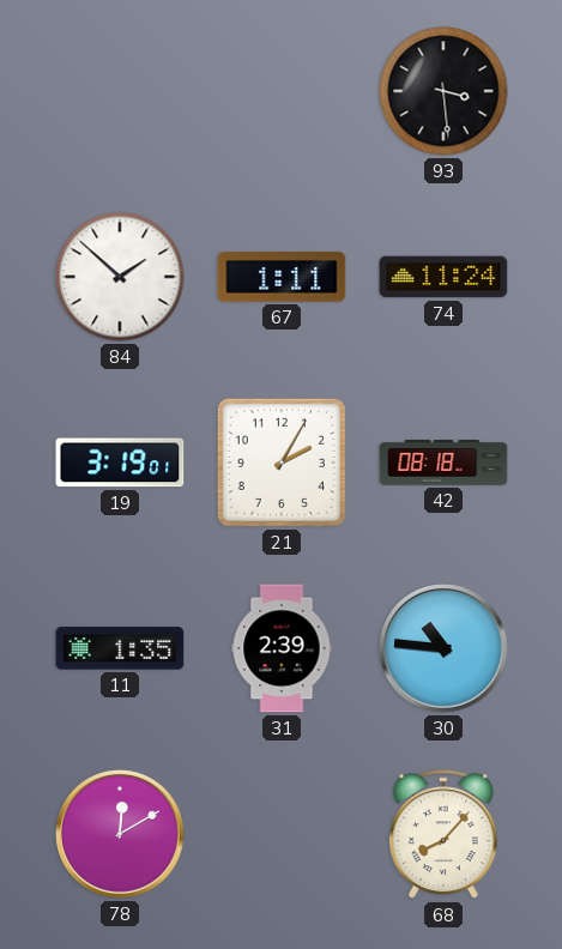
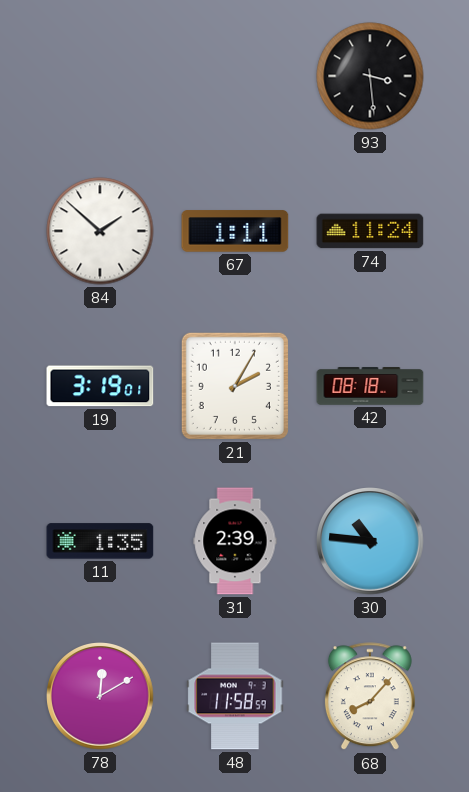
48: none -> 11:58 (235, 696)
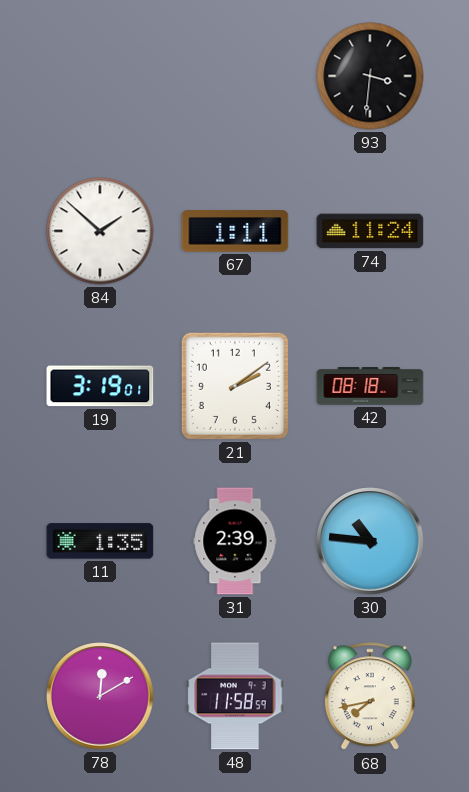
93: 3:29 -> 3:31 (370, 76)
21: 2:05 -> 2:09 (235, 386)
68: 8:07 -> 7:43 (370, 697)
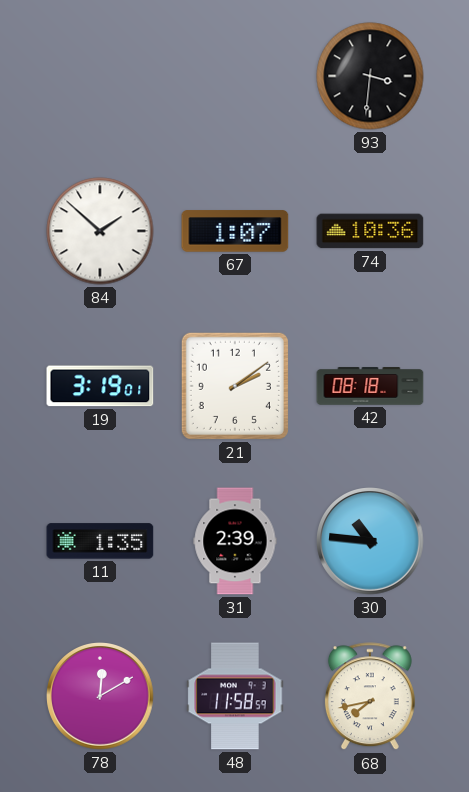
67: 1:11 -> 1:07 (235, 231)
74: 11:24 -> 10:36 (370, 231)
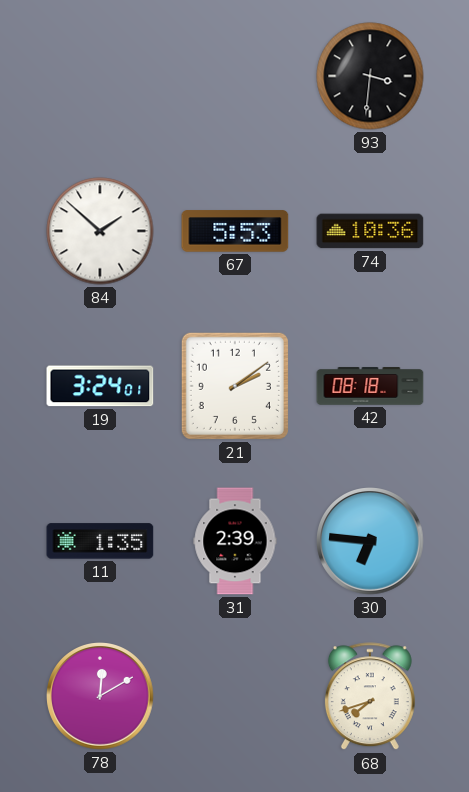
67: 1:07 -> 5:53 (235, 231)
19: 3:19 -> 3:24 (100, 386)
30: 10:46 -> 6:46 (370, 541)
48: 11:58 -> none (235, 696)
68: 7:43 -> 7:42 (370, 697)
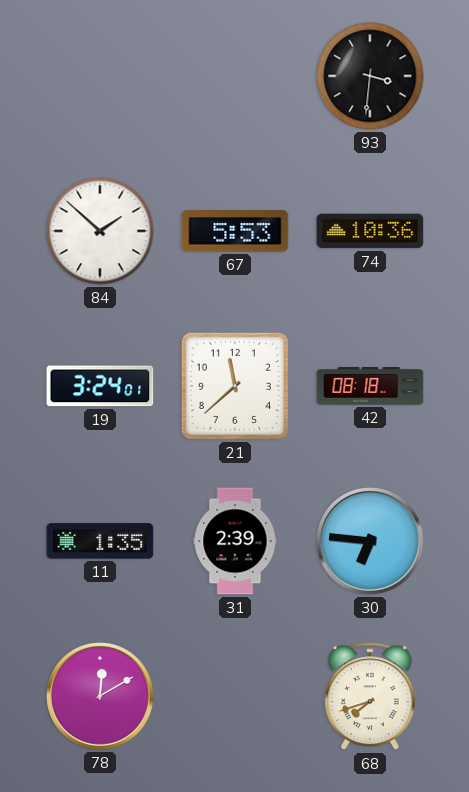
21: 2:09 -> 11:38 (235, 386)
